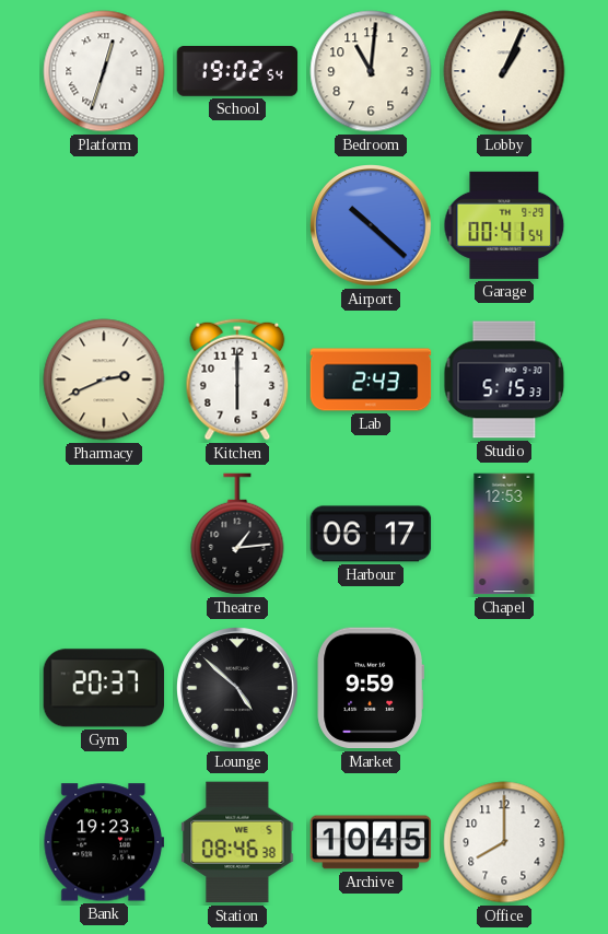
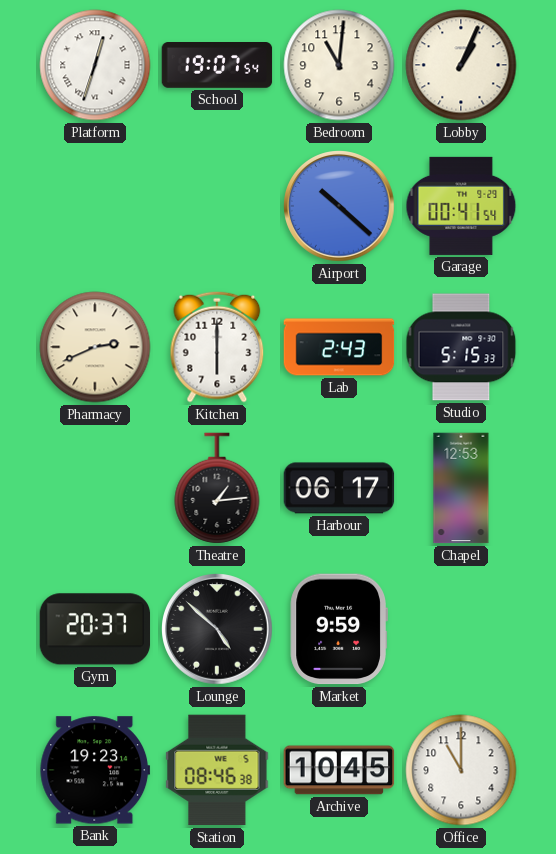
School: 19:02 -> 19:07 (217, 66)
Office: 8:00 -> 11:00 (461, 770)
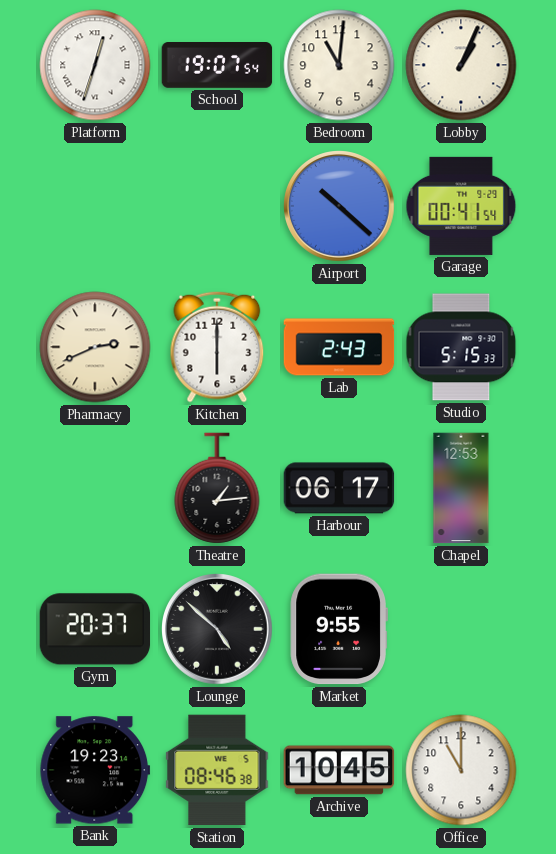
Market: 9:59 -> 9:55 (338, 629)
